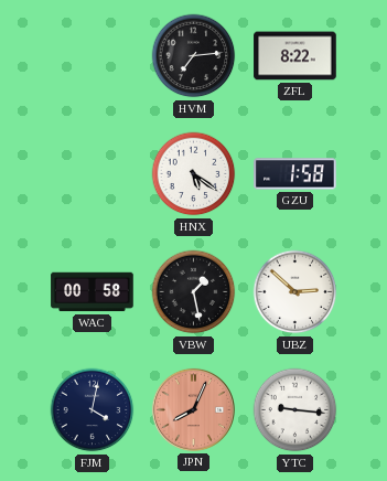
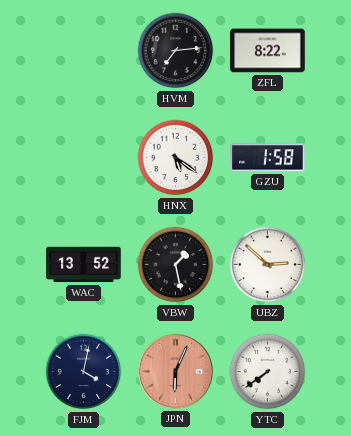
WAC: 00:58 -> 13:52 (84, 265)
JPN: 8:04 -> 6:04 (175, 371)
YTC: 9:16 -> 7:39 (268, 372)
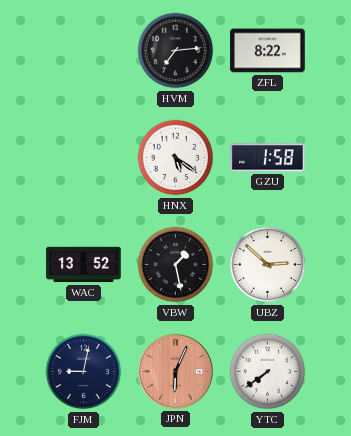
FJM: 4:02 -> 9:02 (84, 372)
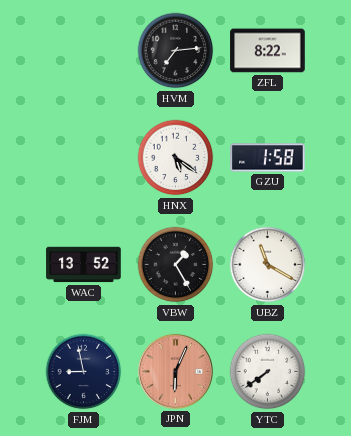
VBW: 1:28 -> 1:25 (176, 265)
UBZ: 2:52 -> 11:20 (268, 265)
FJM: 9:02 -> 8:58 (84, 372)
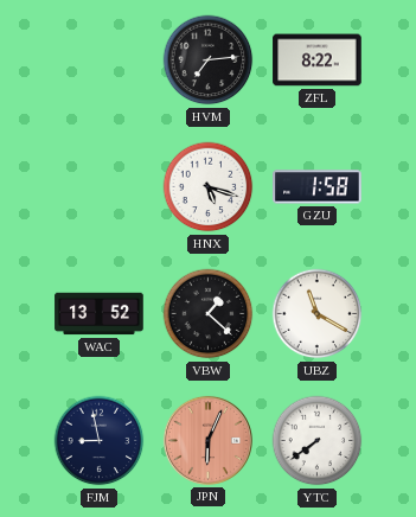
HNX: 5:21 -> 5:18 (209, 187)
VBW: 1:25 -> 1:22 (209, 314)
